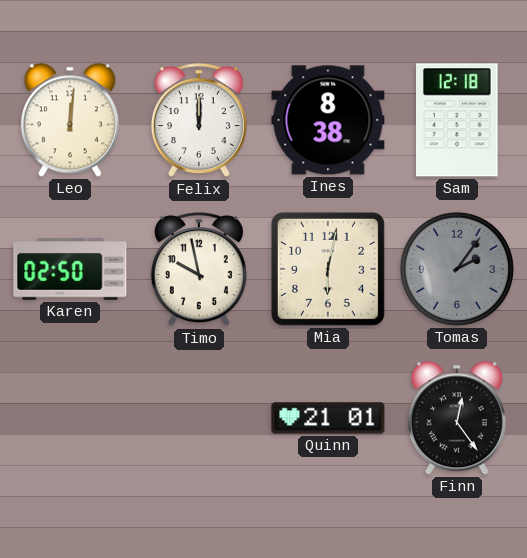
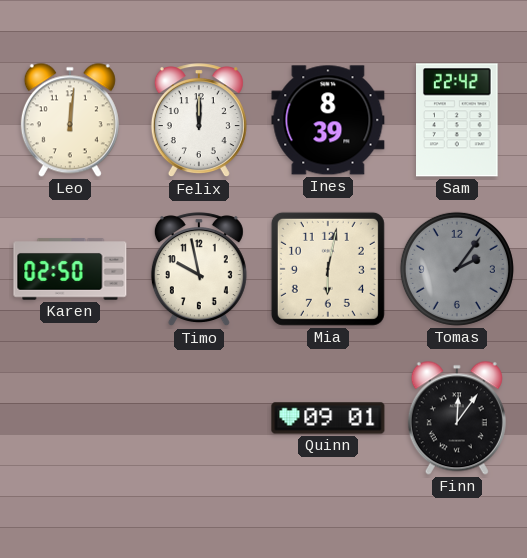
Ines: 8:38 -> 8:39 (328, 120)
Sam: 12:18 -> 22:42 (458, 120)
Quinn: 21:01 -> 09:01 (328, 418)
Finn: 12:24 -> 12:06 (457, 418)
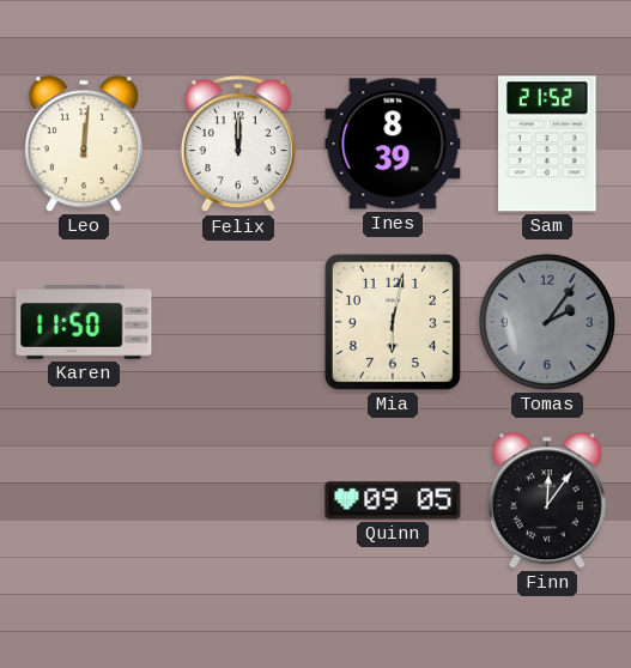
Sam: 22:42 -> 21:52 (548, 144)
Karen: 02:50 -> 11:50 (84, 322)
Timo: 9:58 -> none (199, 270)
Quinn: 09:01 -> 09:05 (393, 500)
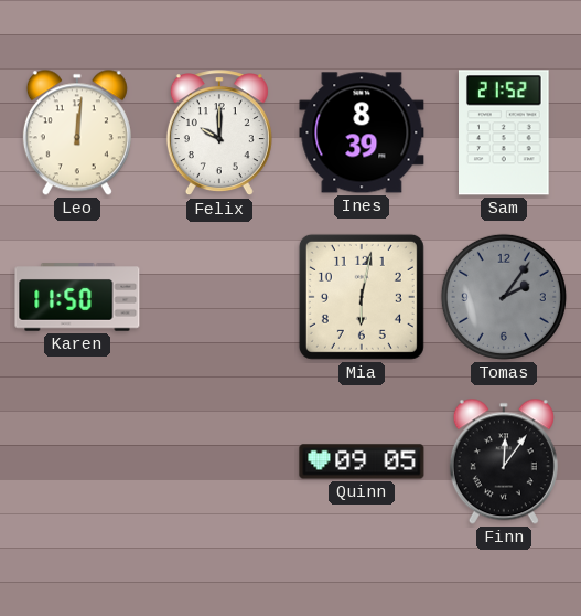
Felix: 12:00 -> 10:00 (219, 134)
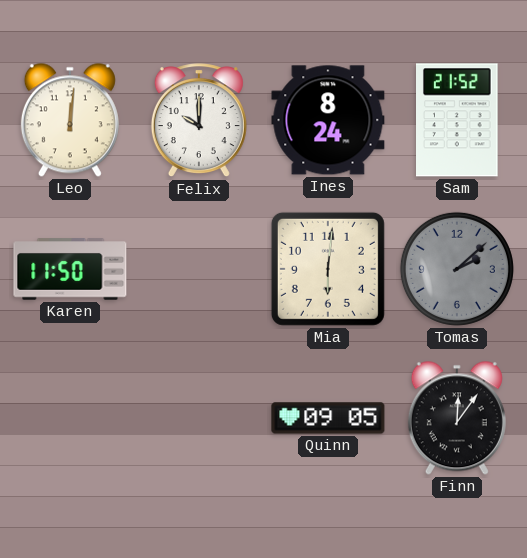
Ines: 8:39 -> 8:24 (328, 120)
Mia: 6:02 -> 6:01 (328, 269)
Tomas: 2:06 -> 2:08 (457, 269)
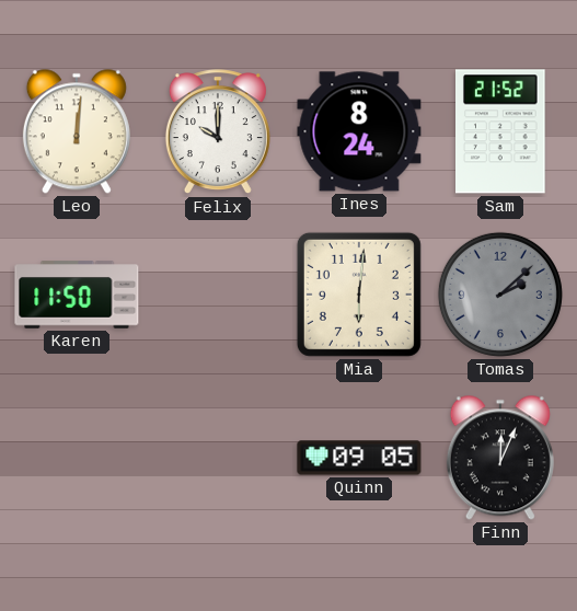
Finn: 12:06 -> 12:04 (500, 458)
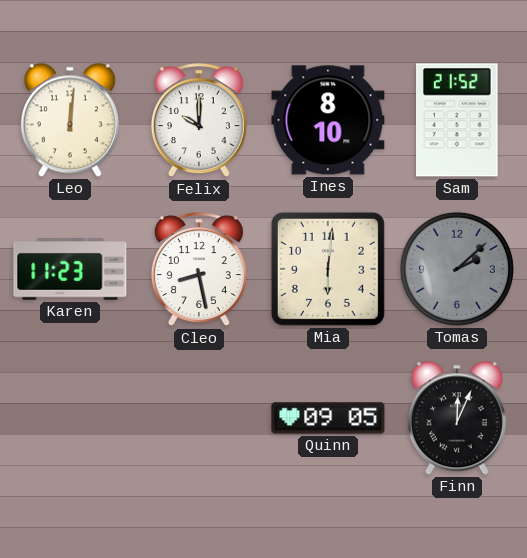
Ines: 8:24 -> 8:10 (328, 120)
Karen: 11:50 -> 11:23 (70, 269)
Cleo: none -> 8:28 (199, 270)
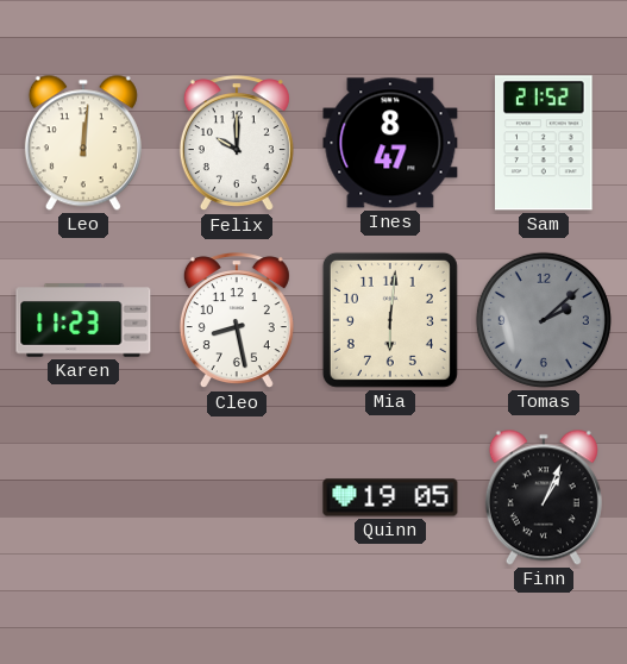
Ines: 8:10 -> 8:47 (390, 143)
Quinn: 09:05 -> 19:05 (390, 497)
Finn: 12:04 -> 1:04 (544, 497)
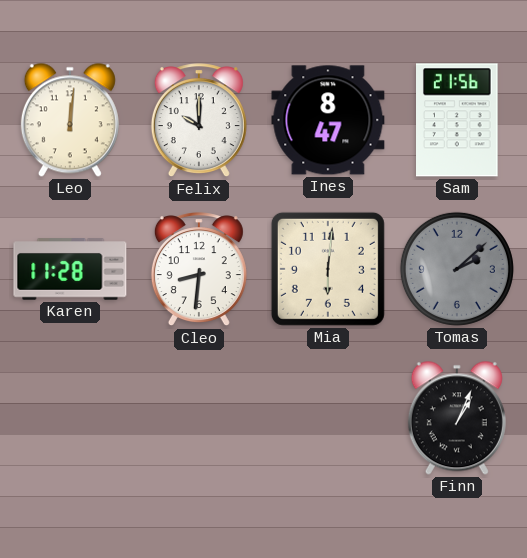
Sam: 21:52 -> 21:56 (458, 120)
Karen: 11:23 -> 11:28 (70, 269)
Cleo: 8:28 -> 8:31 (199, 270)
Quinn: 19:05 -> none (390, 497)
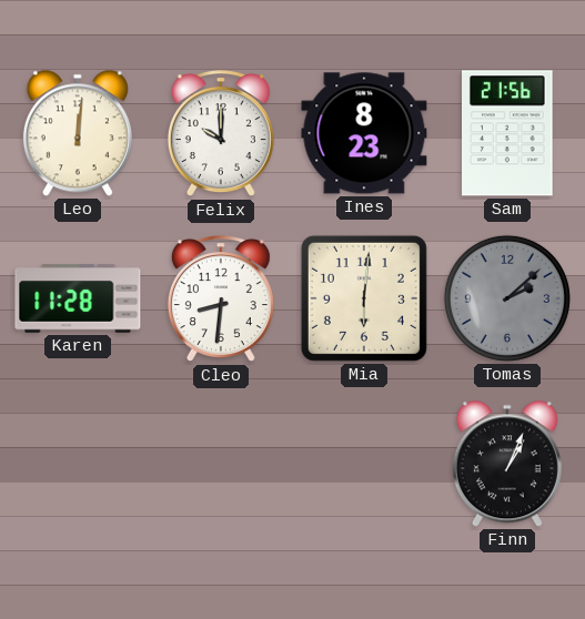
Ines: 8:47 -> 8:23 (364, 133)
